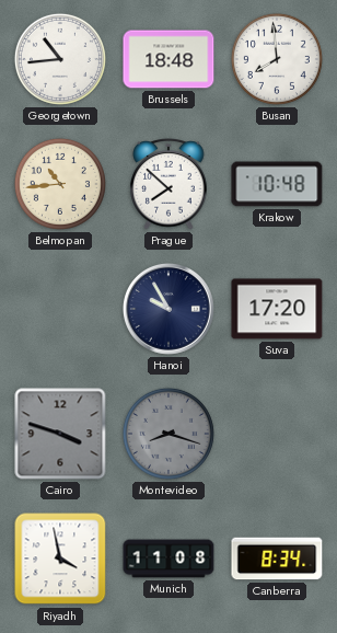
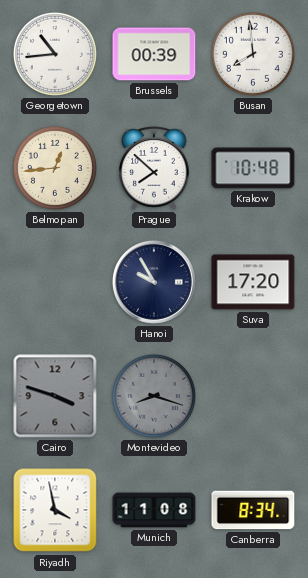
Brussels: 18:48 -> 00:39 (154, 54)
Belmopan: 10:44 -> 12:44 (55, 168)
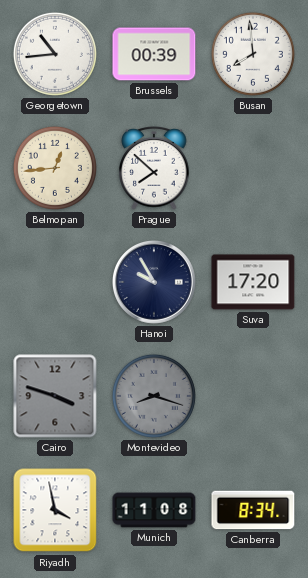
Krakow: 10:48 -> none (253, 168)
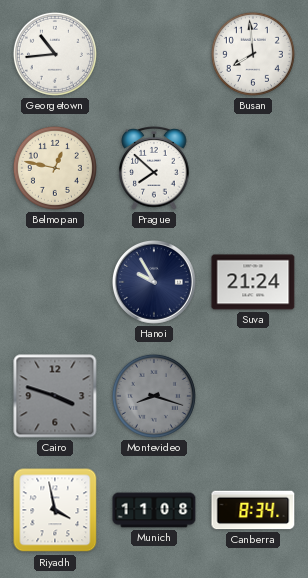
Brussels: 00:39 -> none (154, 54)
Belmopan: 12:44 -> 12:47 (55, 168)
Suva: 17:20 -> 21:24 (253, 282)
